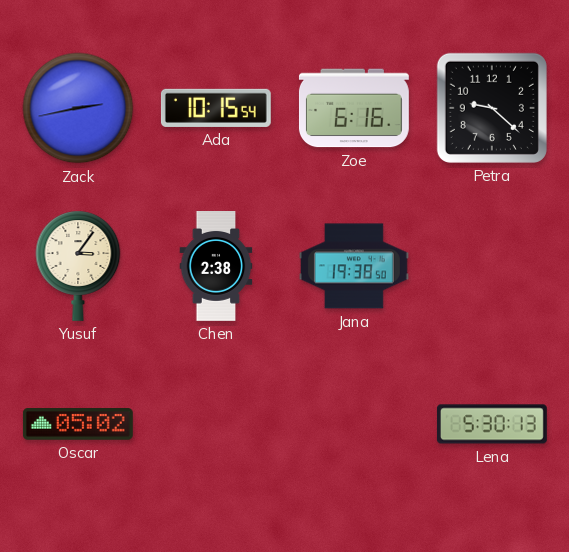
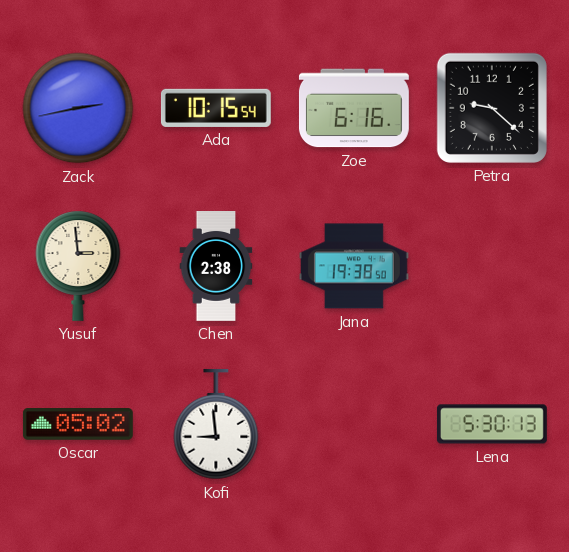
Yusuf: 3:06 -> 2:59 (78, 266)
Kofi: none -> 8:59 (216, 424)
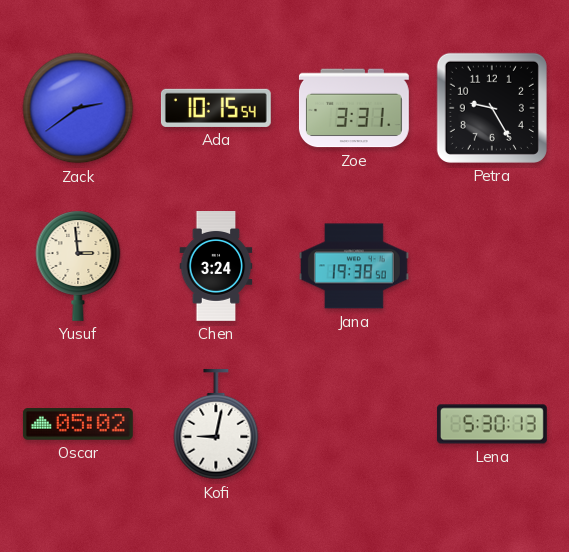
Zack: 2:43 -> 2:39 (78, 108)
Zoe: 6:16 -> 3:31 (354, 108)
Petra: 9:22 -> 9:25 (492, 108)
Chen: 2:38 -> 3:24 (216, 267)
Kofi: 8:59 -> 9:02 (216, 424)
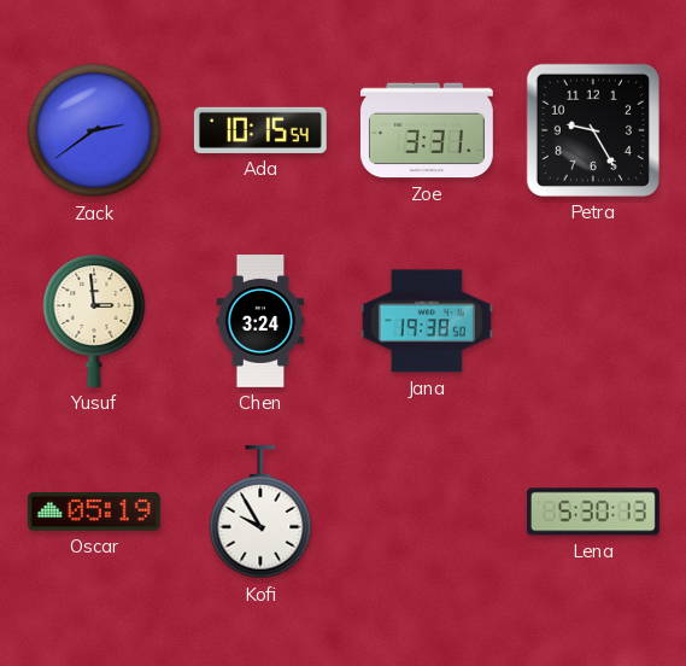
Oscar: 05:02 -> 05:19 (94, 513)
Kofi: 9:02 -> 9:55 (260, 512)
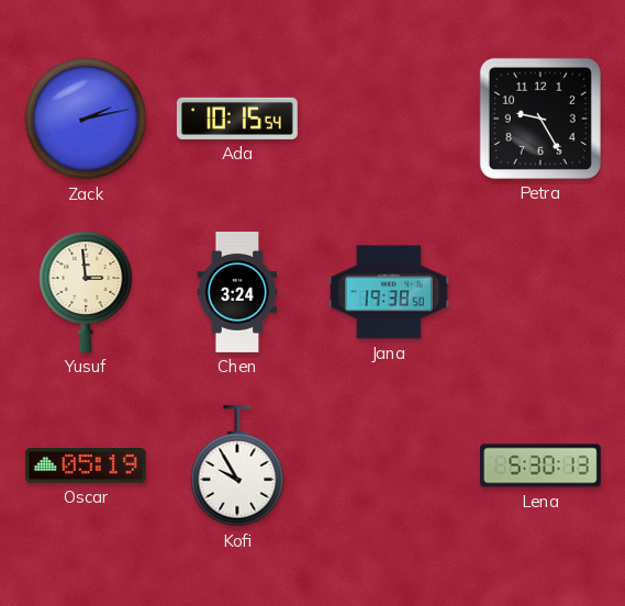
Zack: 2:39 -> 2:13 (86, 119)
Zoe: 3:31 -> none (427, 130)
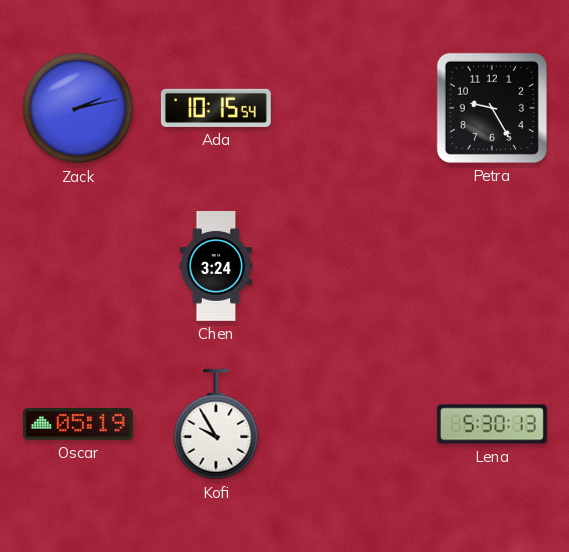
Yusuf: 2:59 -> none (86, 292)
Jana: 19:38 -> none (389, 292)
